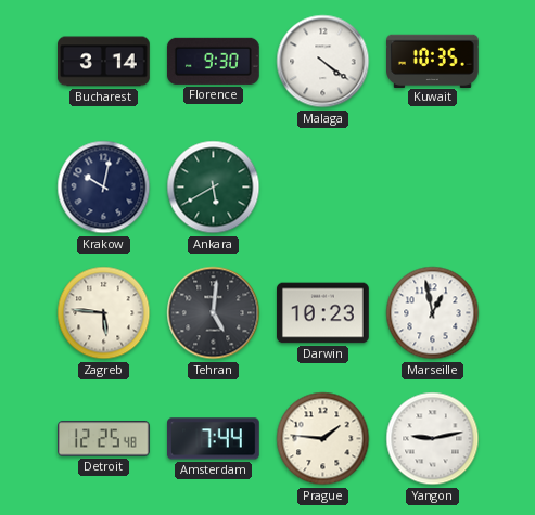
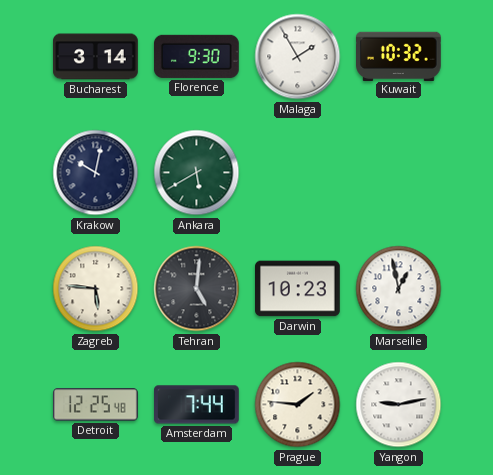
Malaga: 4:21 -> 1:55 (298, 57)
Kuwait: 10:35 -> 10:32 (399, 56)
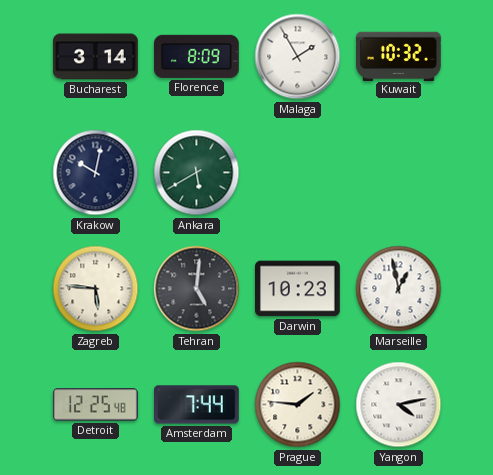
Florence: 9:30 -> 8:09 (196, 56)
Yangon: 9:13 -> 4:13 (399, 405)
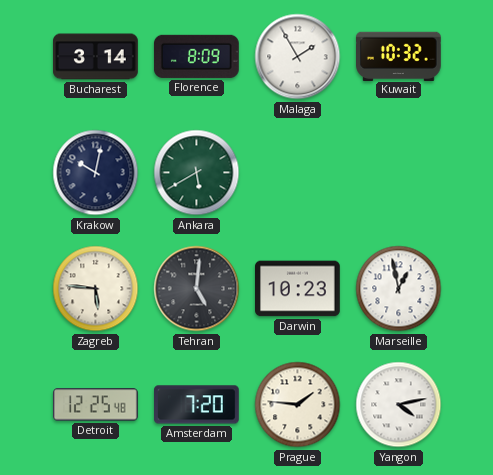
Amsterdam: 7:44 -> 7:20 (197, 405)
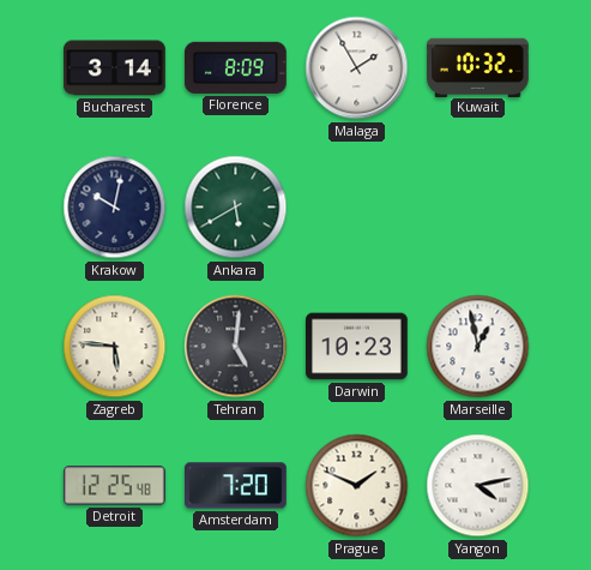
Prague: 1:46 -> 1:49 (357, 486)
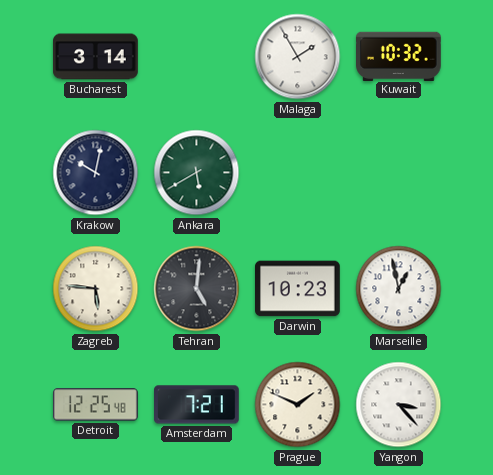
Florence: 8:09 -> none (235, 67)
Amsterdam: 7:20 -> 7:21 (197, 405)
Yangon: 4:13 -> 3:23 (399, 405)
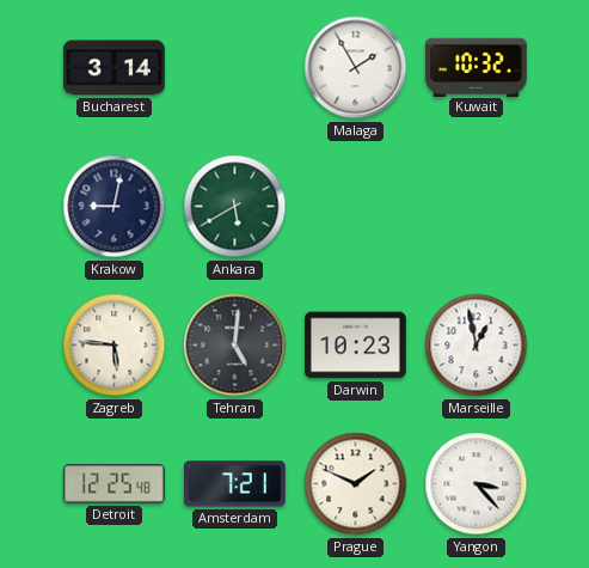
Krakow: 10:02 -> 9:02 (115, 207)
